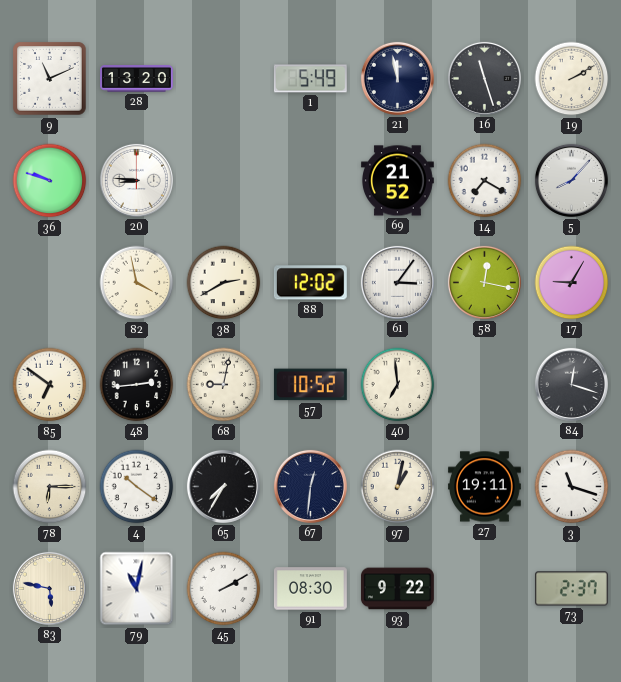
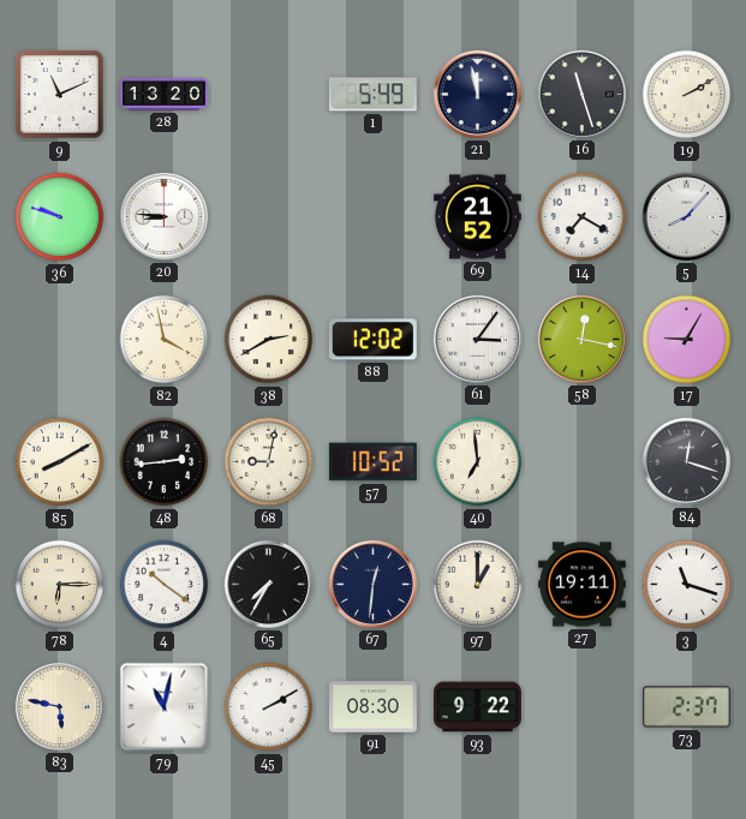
85: 6:51 -> 8:10 (60, 462)
97: 1:02 -> 1:00 (478, 585)
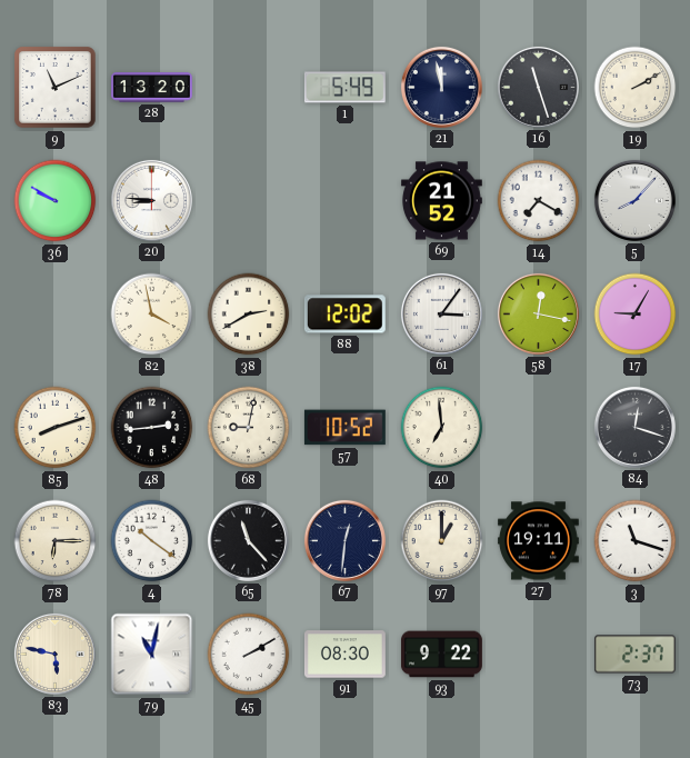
36: 9:48 -> 9:50 (56, 201)
85: 8:10 -> 8:12 (56, 428)
65: 7:35 -> 11:23 (248, 540)
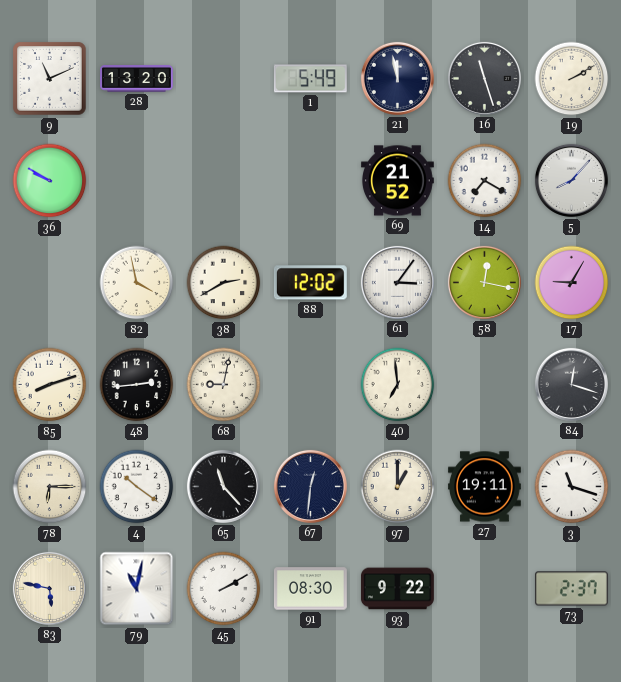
20: 8:46 -> none (151, 200)
57: 10:52 -> none (344, 428)
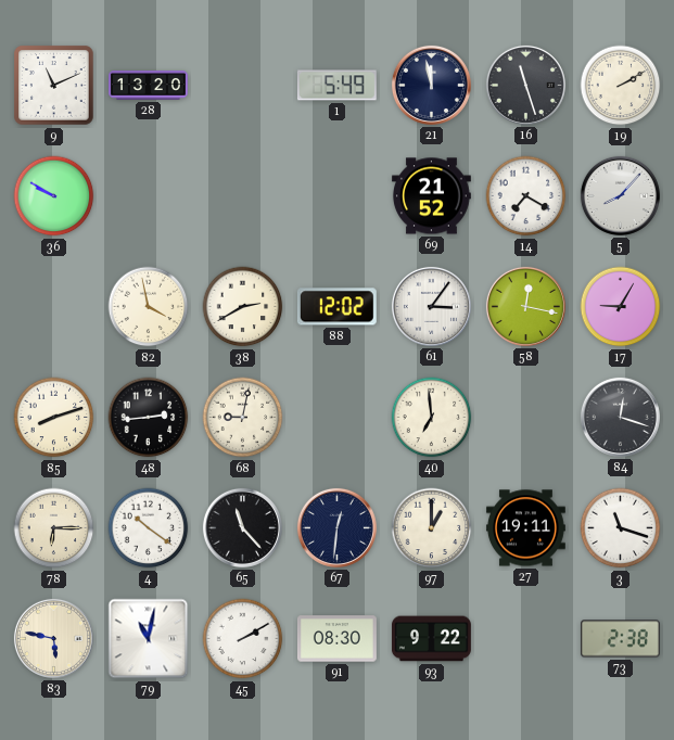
73: 2:37 -> 2:38 (620, 639)
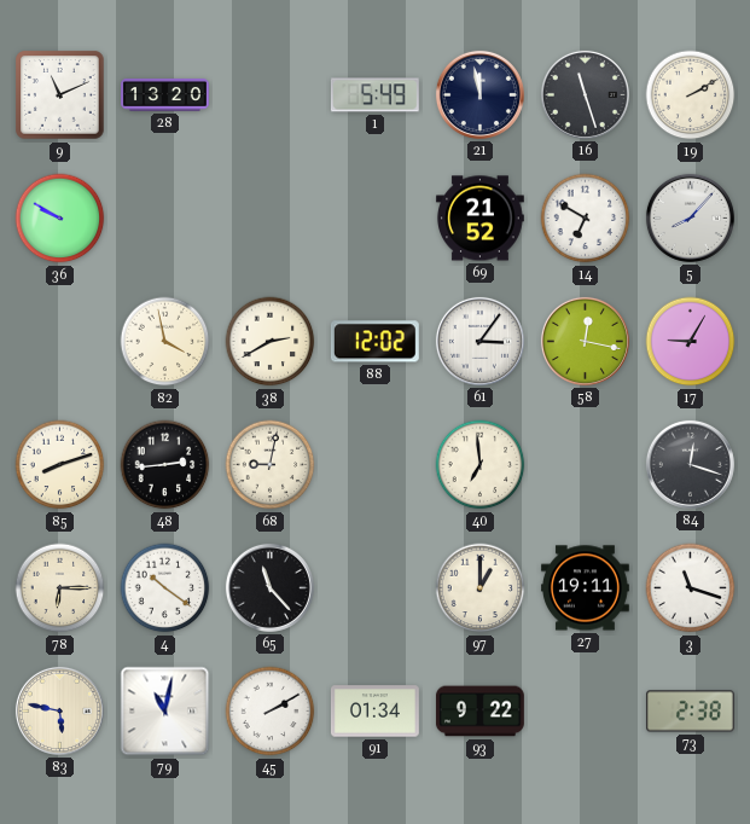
14: 7:20 -> 6:50 (586, 219)
67: 12:31 -> none (336, 527)
91: 08:30 -> 01:34 (374, 712)
